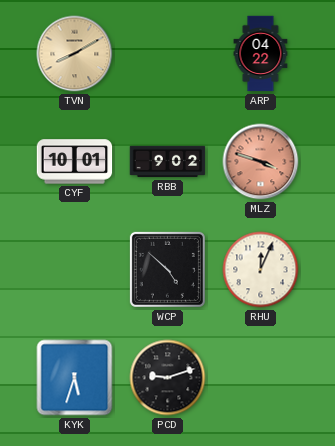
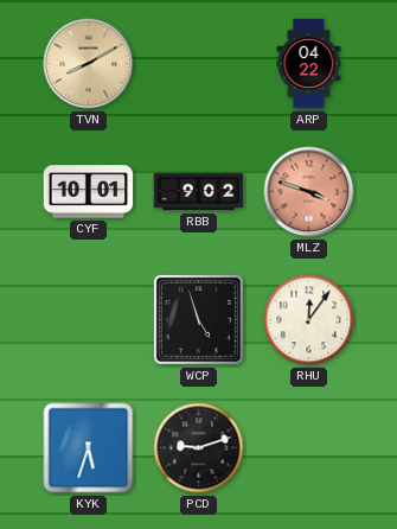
WCP: 4:52 -> 4:57 (198, 319)
RHU: 12:04 -> 12:06 (309, 320)
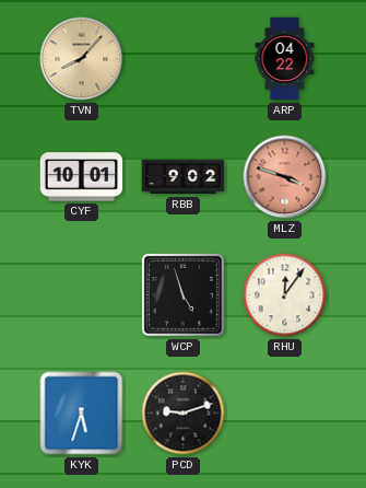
TVN: 8:10 -> 8:07 (82, 59)
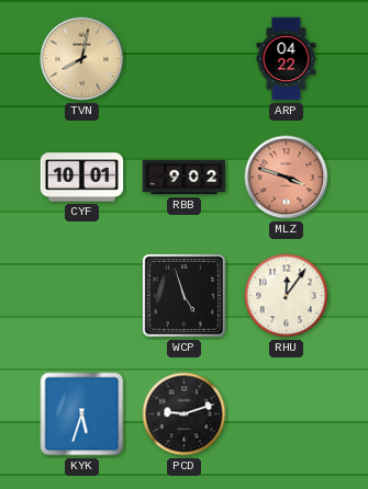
TVN: 8:07 -> 8:02 (82, 59)
